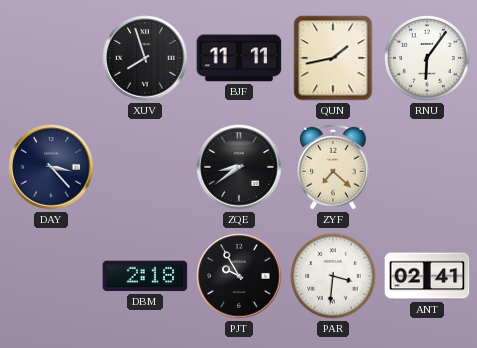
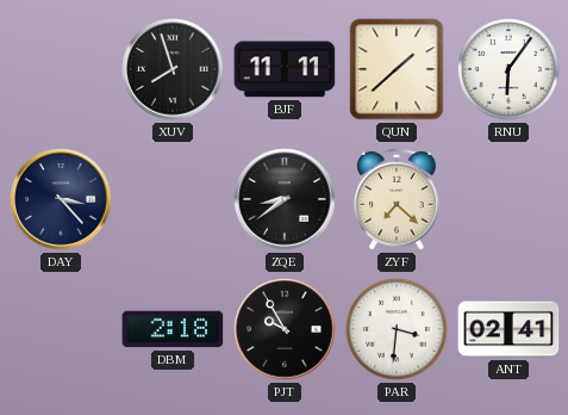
QUN: 1:43 -> 1:38 (397, 69)
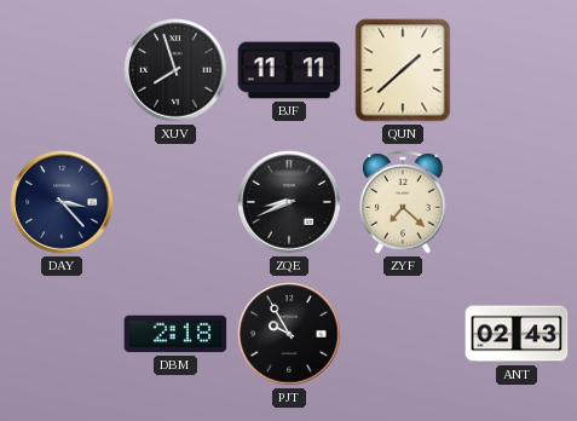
RNU: 6:06 -> none (508, 69)
ZQE: 8:39 -> 8:41 (289, 202)
PAR: 3:31 -> none (397, 329)
ANT: 02:41 -> 02:43 (517, 334)
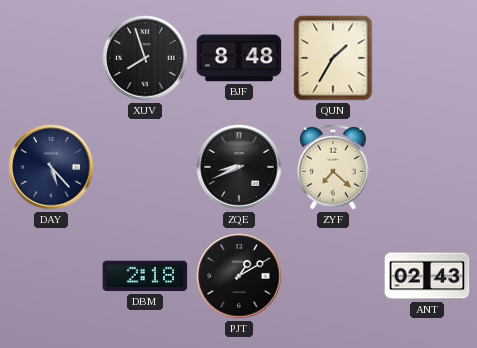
BJF: 11:11 -> 8:48 (239, 58)
QUN: 1:38 -> 1:35 (333, 58)
DAY: 3:23 -> 5:23 (51, 167)
PJT: 9:55 -> 1:10 (239, 276)
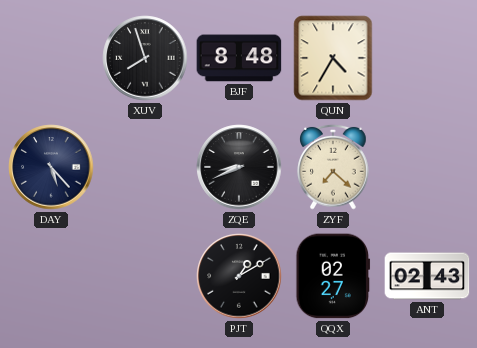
QUN: 1:35 -> 4:35 (333, 58)
DBM: 2:18 -> none (145, 276)
QQX: none -> 02:27 (333, 276)
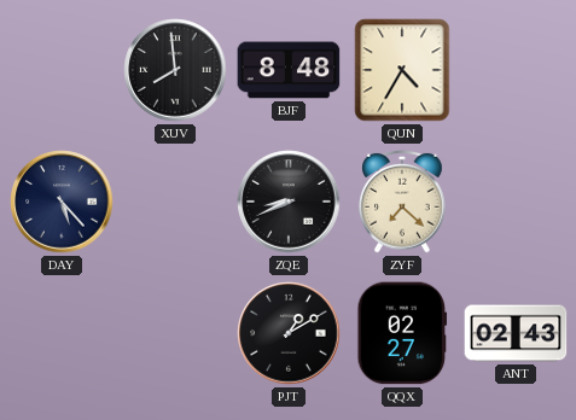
XUV: 7:57 -> 7:59 (175, 70)
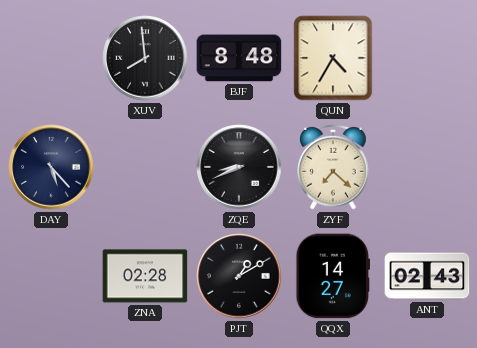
ZNA: none -> 02:28 (145, 276)
QQX: 02:27 -> 14:27 (333, 276)
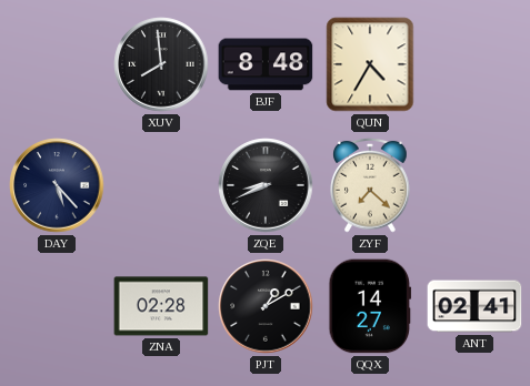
ANT: 02:43 -> 02:41 (474, 306)
